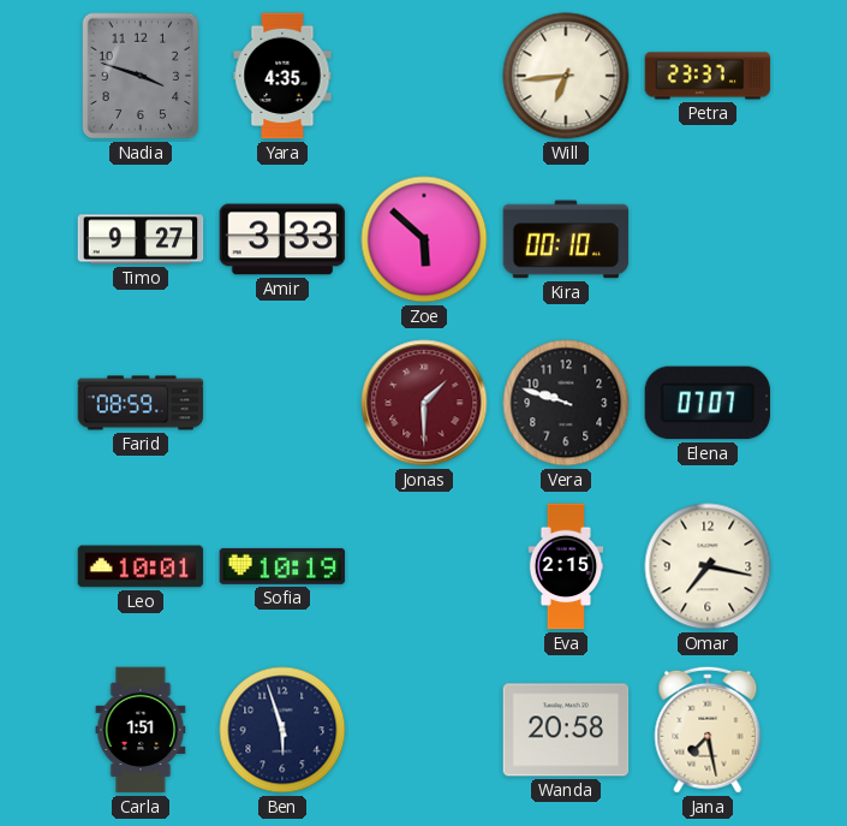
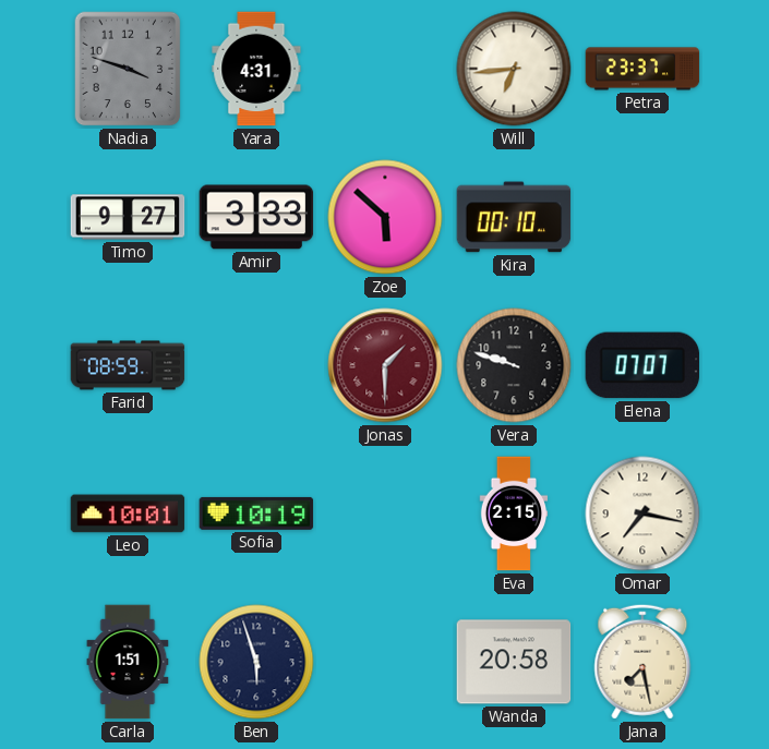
Yara: 4:35 -> 4:31 (256, 69)
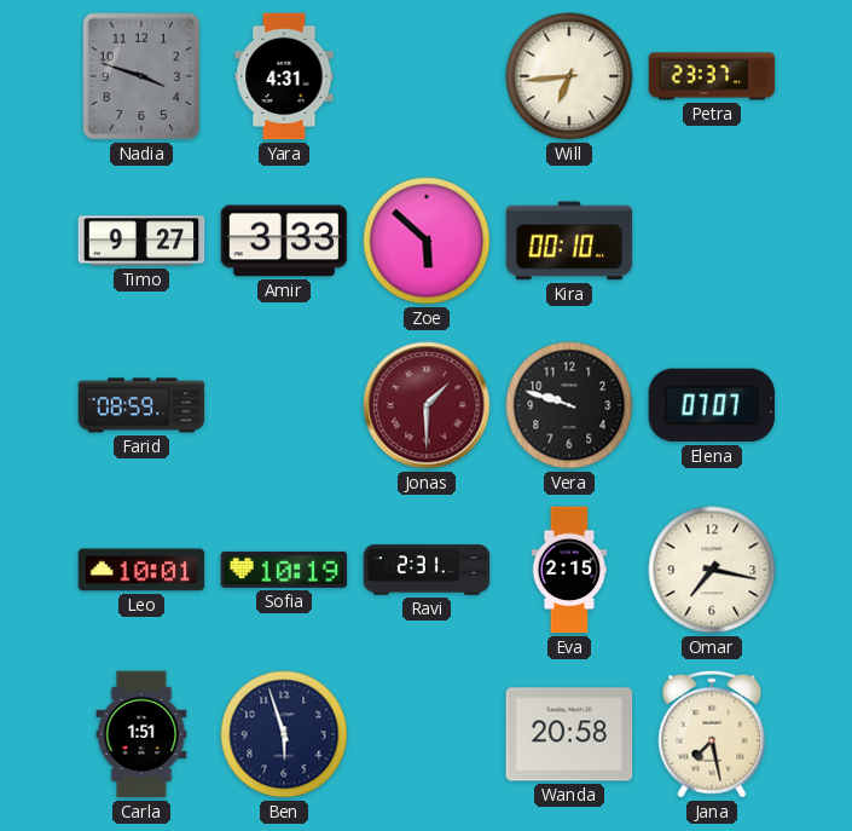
Ravi: none -> 2:31 (427, 570)
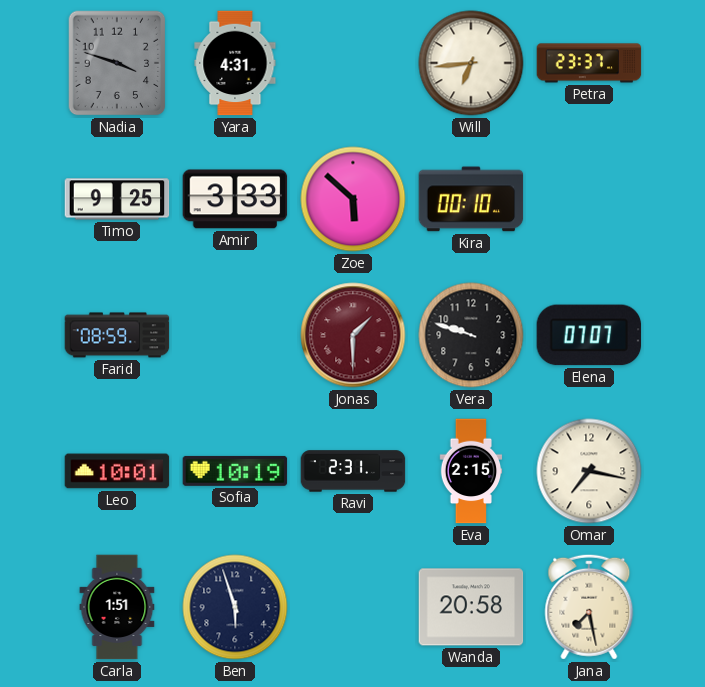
Timo: 9:27 -> 9:25 (117, 199)
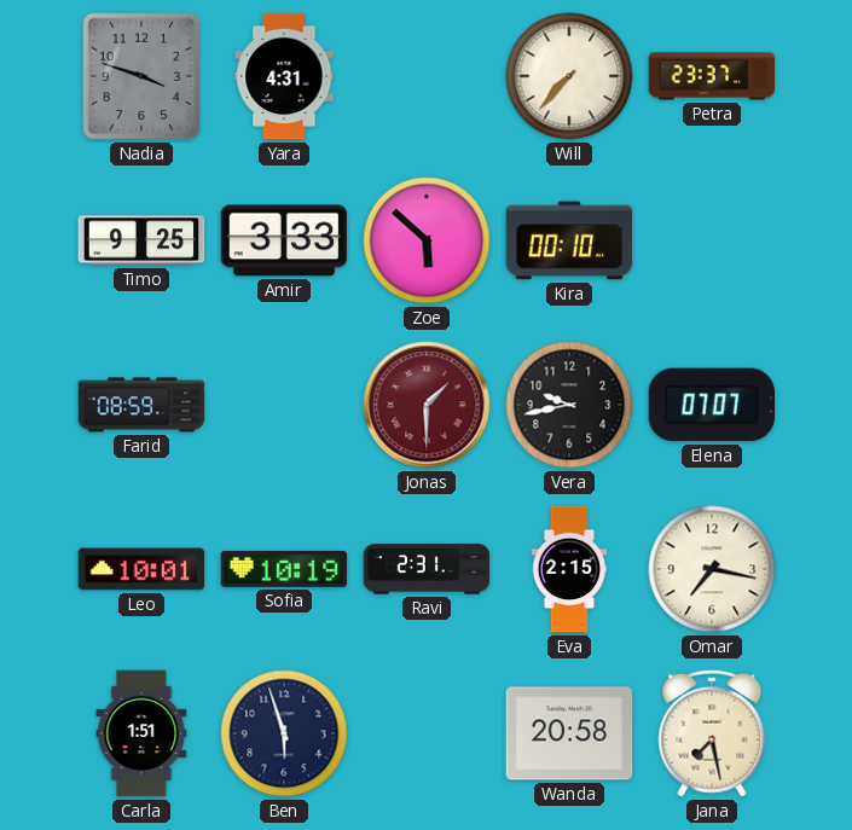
Will: 6:44 -> 7:37 (569, 76)
Vera: 9:48 -> 9:43 (569, 405)
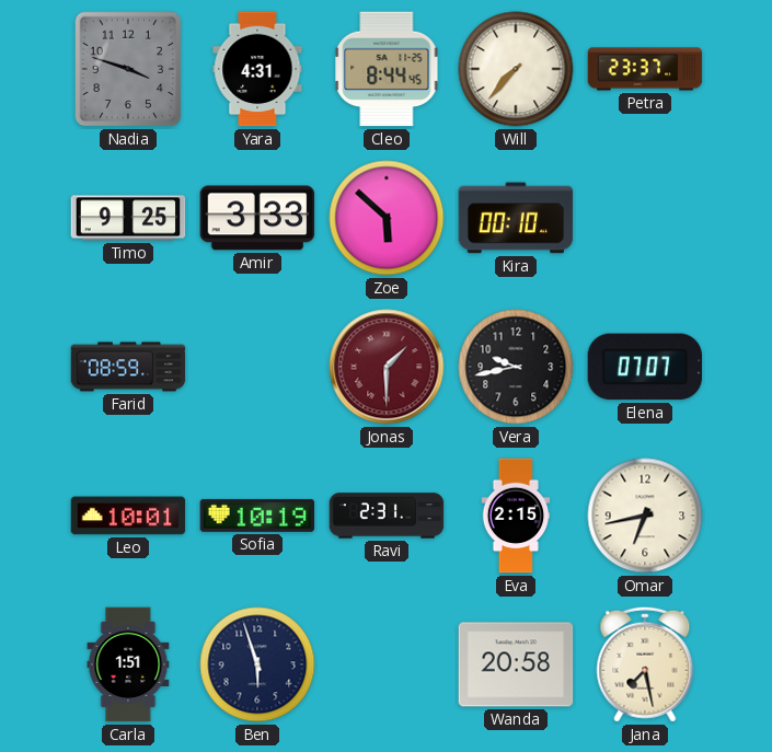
Cleo: none -> 8:44 (387, 69)
Omar: 7:17 -> 6:43 (645, 516)
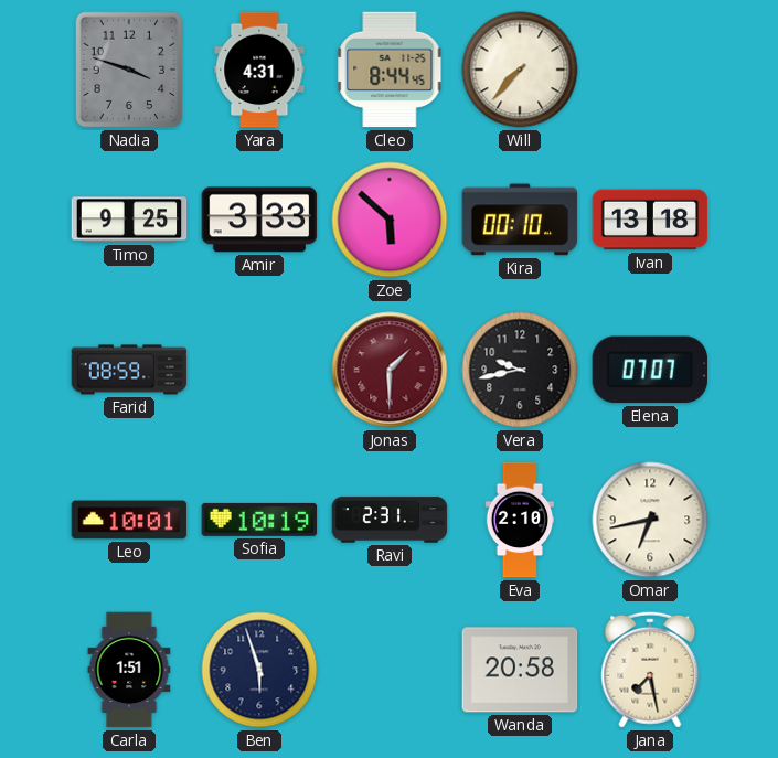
Petra: 23:37 -> none (645, 69)
Ivan: none -> 13:18 (650, 220)
Eva: 2:15 -> 2:10 (520, 520)
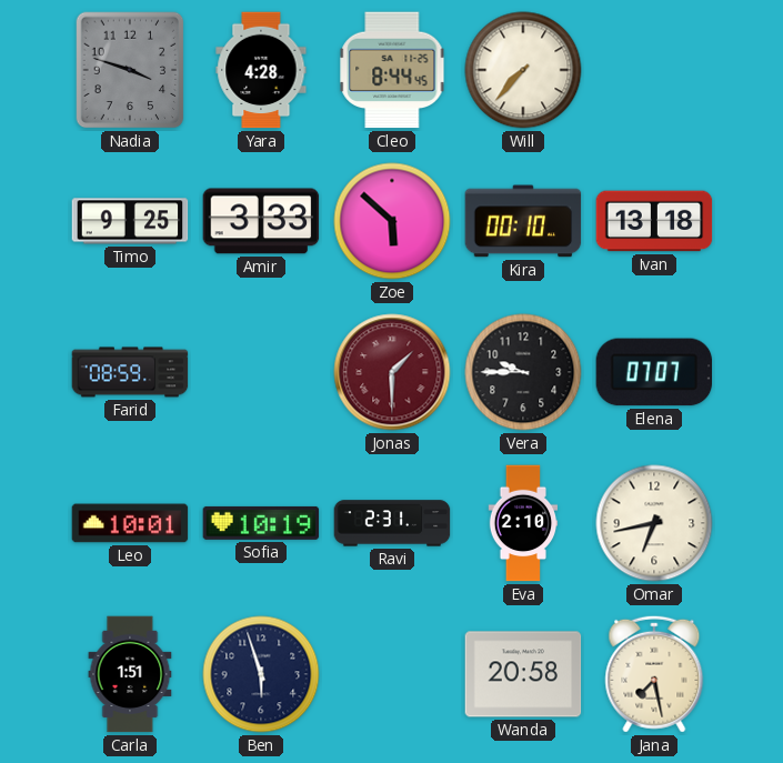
Yara: 4:31 -> 4:28 (261, 70)
Vera: 9:43 -> 9:45 (523, 372)
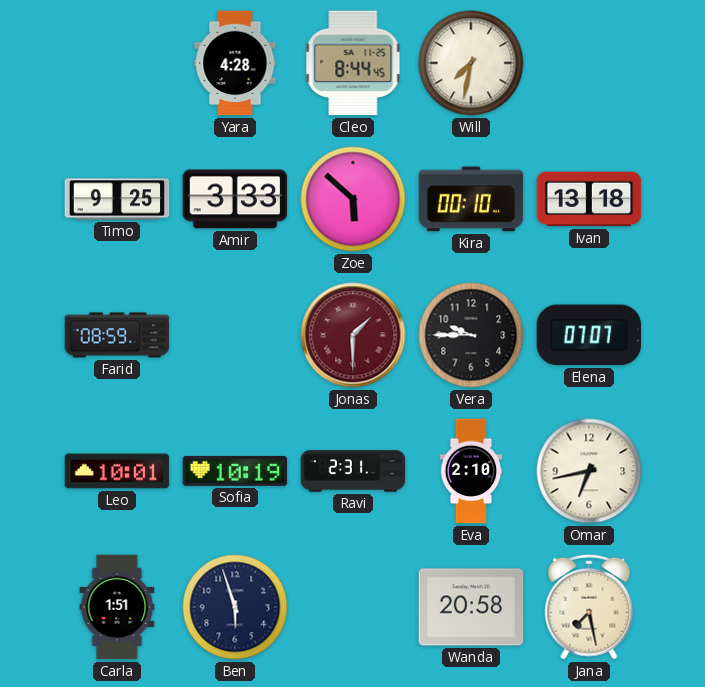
Nadia: 3:48 -> none (130, 70)
Will: 7:37 -> 7:32 (471, 63)
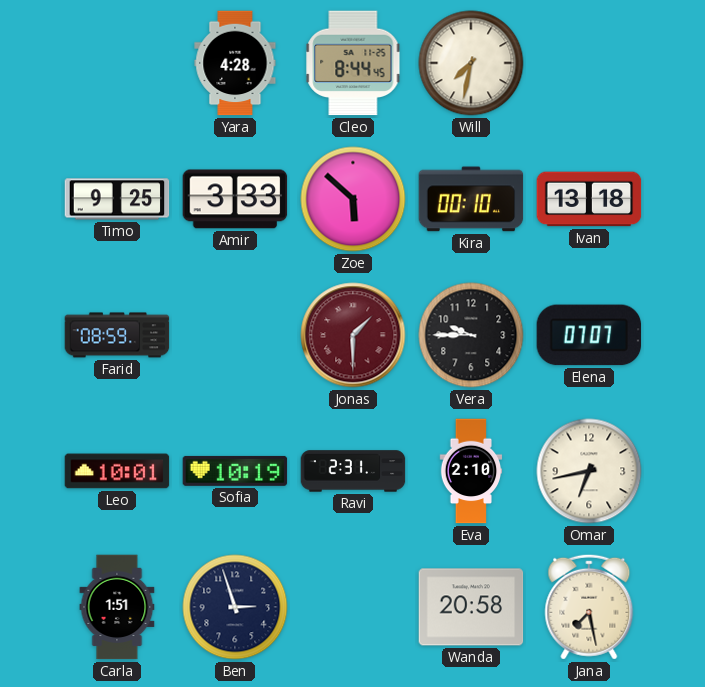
Ben: 5:57 -> 2:57 (235, 607)
